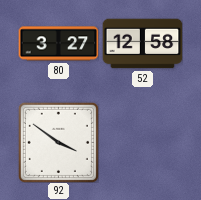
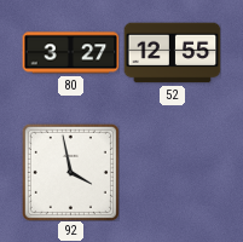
52: 12:58 -> 12:55 (172, 53)
92: 3:51 -> 3:58 (70, 172)
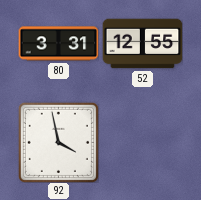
80: 3:27 -> 3:31 (58, 44)
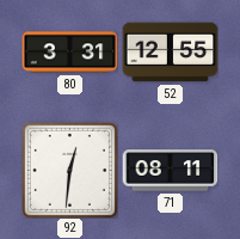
92: 3:58 -> 12:31 (69, 170)
71: none -> 08:11 (170, 171)
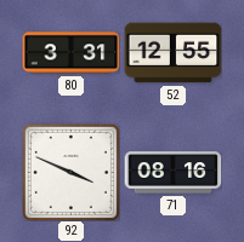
92: 12:31 -> 3:49 (70, 172)
71: 08:11 -> 08:16 (172, 173)
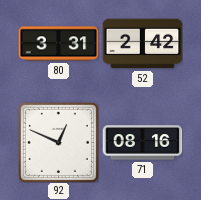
52: 12:55 -> 2:42 (142, 44)
92: 3:49 -> 12:49 (58, 142)
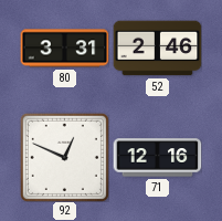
52: 2:42 -> 2:46 (157, 49)
71: 08:16 -> 12:16 (157, 158)
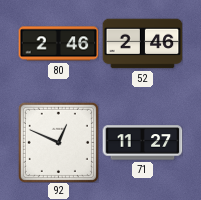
80: 3:31 -> 2:46 (58, 44)
71: 12:16 -> 11:27 (142, 143)
